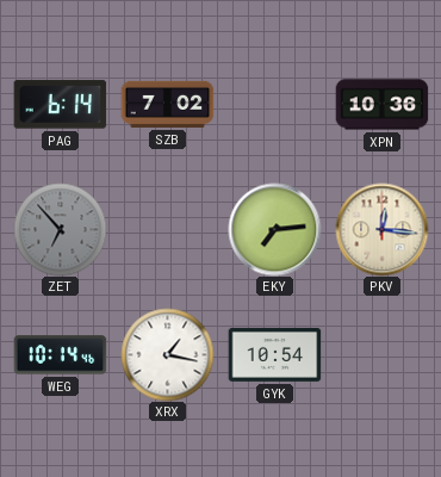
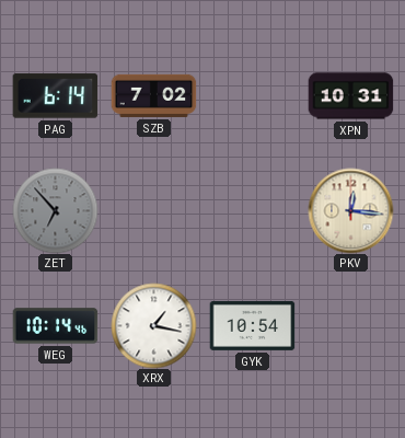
XPN: 10:36 -> 10:31 (350, 96)
EKY: 7:14 -> none (274, 229)
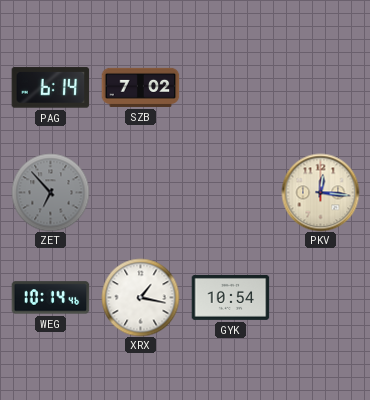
XPN: 10:31 -> none (350, 96)
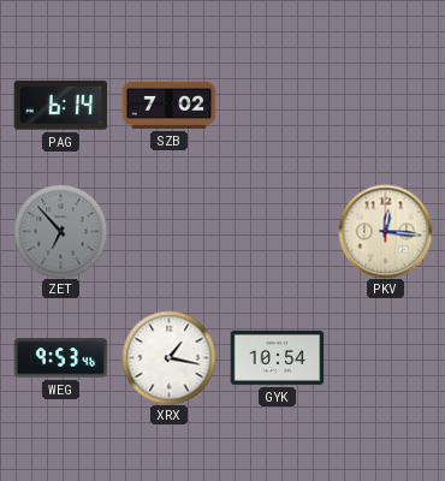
WEG: 10:14 -> 9:53 (60, 358)
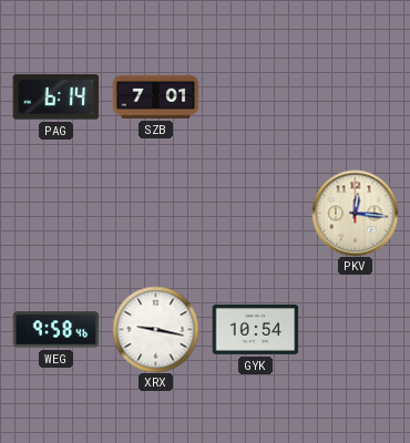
SZB: 7:02 -> 7:01 (155, 96)
ZET: 6:53 -> none (60, 231)
WEG: 9:53 -> 9:58 (55, 330)
XRX: 1:17 -> 9:17 (155, 329)
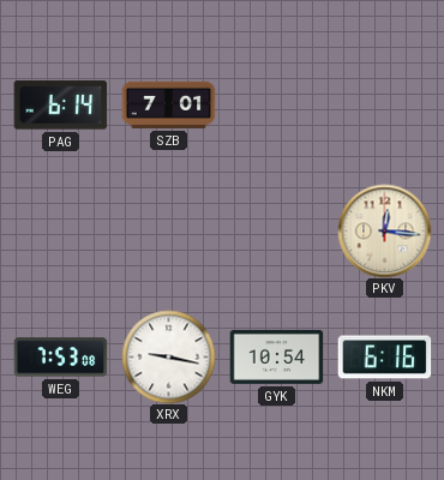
WEG: 9:58 -> 7:53 (60, 358)
NKM: none -> 6:16 (384, 358)
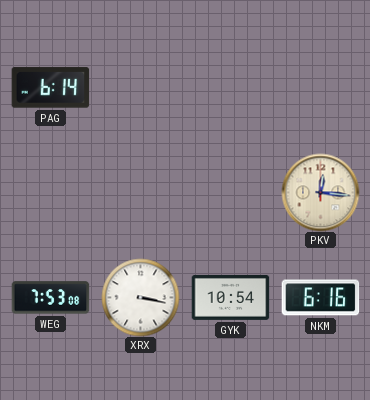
SZB: 7:01 -> none (168, 104)
XRX: 9:17 -> 3:17 (140, 297)
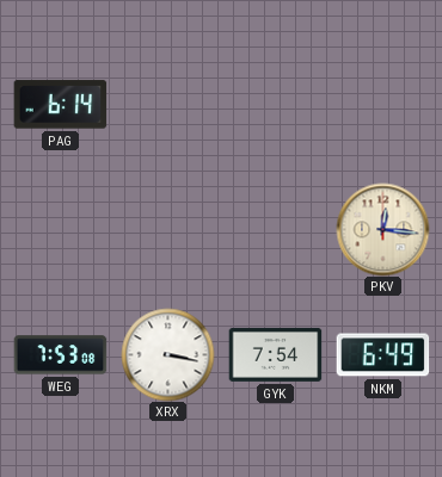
GYK: 10:54 -> 7:54 (275, 354)
NKM: 6:16 -> 6:49 (382, 355)
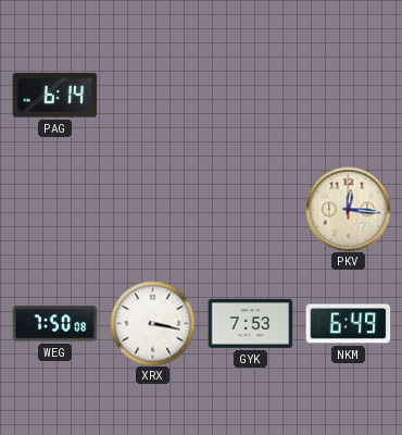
WEG: 7:53 -> 7:50 (54, 324)
GYK: 7:54 -> 7:53 (250, 323)
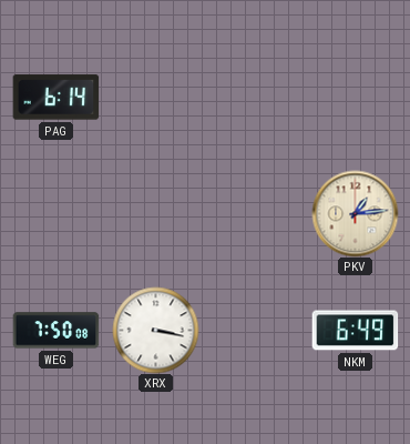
PKV: 12:16 -> 1:14 (355, 213)
GYK: 7:53 -> none (250, 323)
